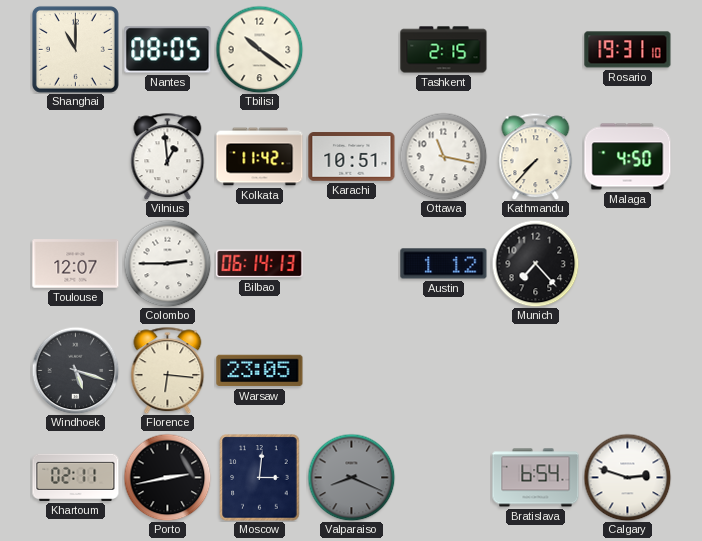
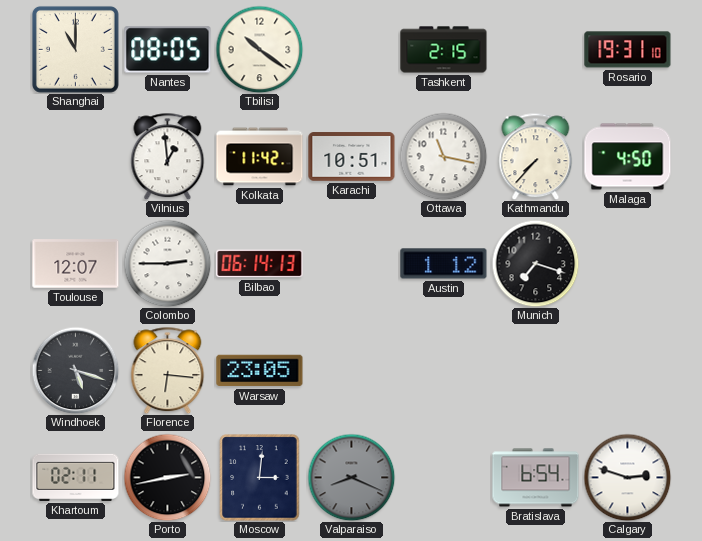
Munich: 7:23 -> 7:18 (535, 263)
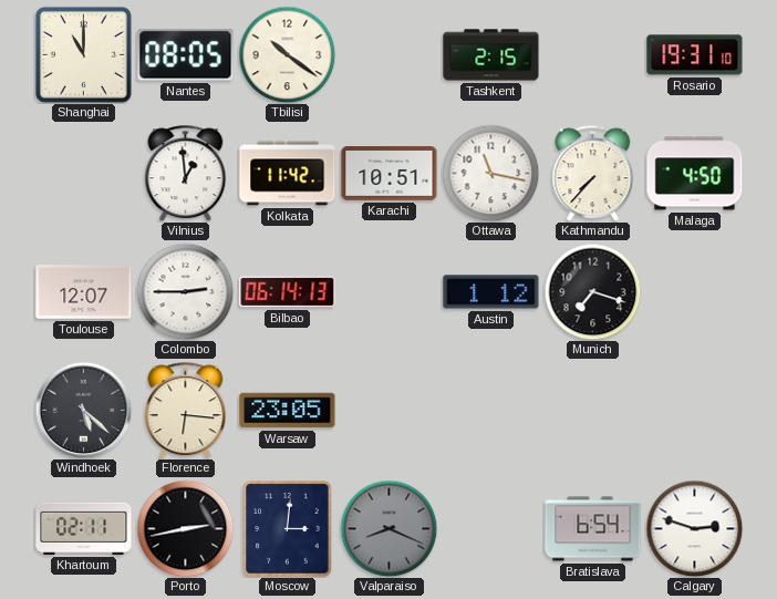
Windhoek: 5:18 -> 5:22 (83, 410)
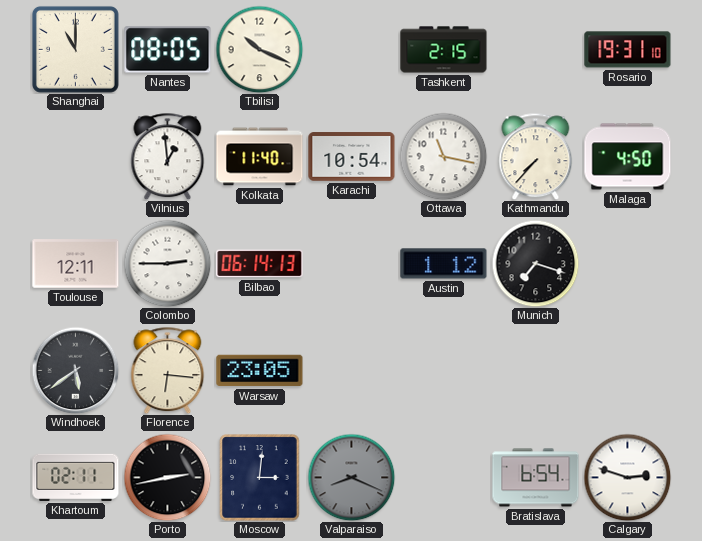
Tbilisi: 10:21 -> 10:19 (259, 49)
Kolkata: 11:42 -> 11:40 (260, 157)
Karachi: 10:51 -> 10:54 (352, 157)
Toulouse: 12:07 -> 12:11 (76, 264)
Windhoek: 5:22 -> 5:39 (75, 370)
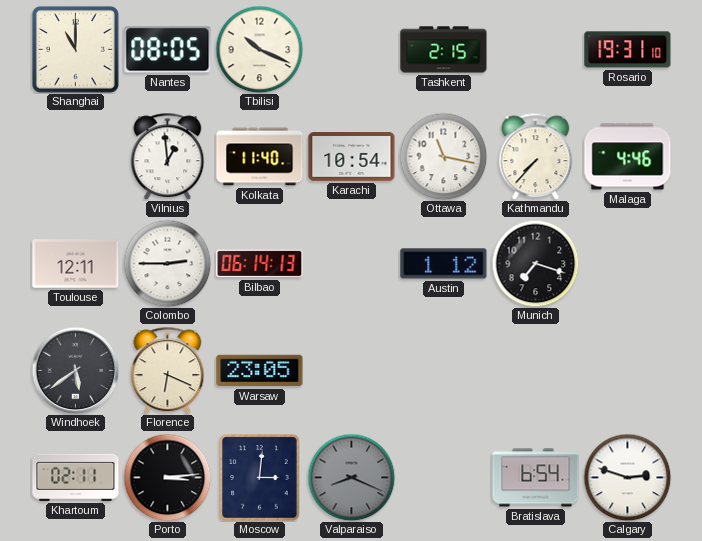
Malaga: 4:50 -> 4:46 (628, 157)
Florence: 6:16 -> 6:19 (168, 370)
Porto: 2:43 -> 3:14 (167, 477)
